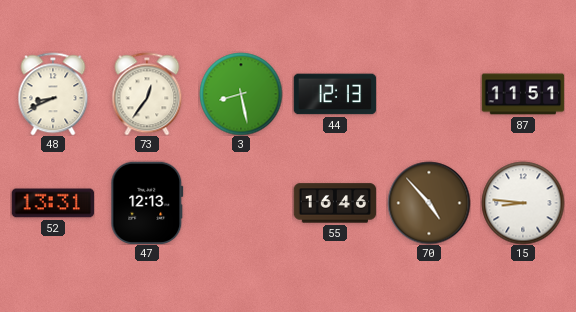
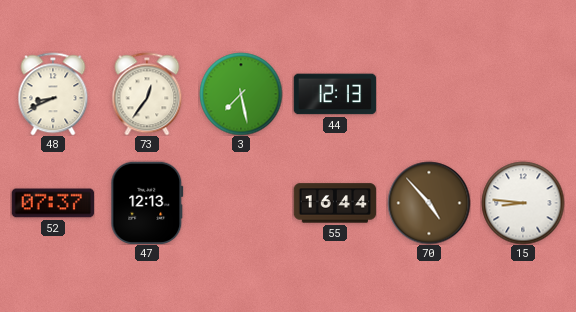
3: 8:28 -> 7:28 (241, 94)
87: 11:51 -> none (523, 94)
52: 13:31 -> 07:37 (53, 203)
55: 16:46 -> 16:44 (335, 203)
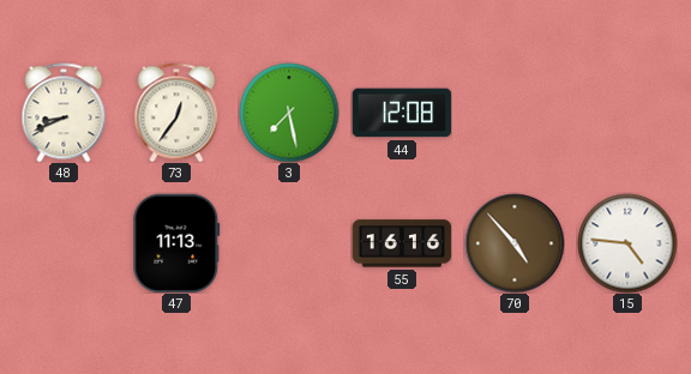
44: 12:13 -> 12:08 (402, 113)
52: 07:37 -> none (53, 203)
47: 12:13 -> 11:13 (176, 243)
55: 16:44 -> 16:16 (402, 243)
15: 8:46 -> 4:46 (627, 243)
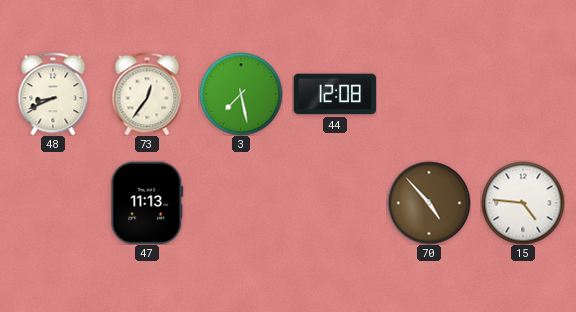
55: 16:16 -> none (402, 243)
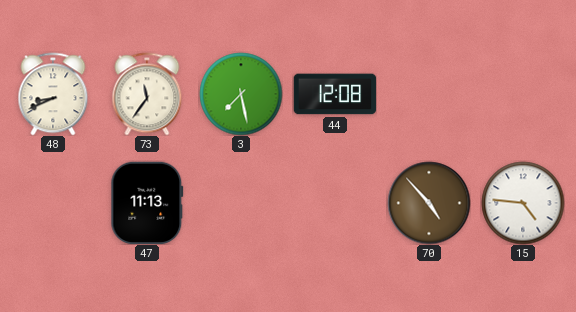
73: 12:36 -> 11:36 (147, 94)
